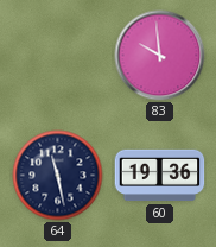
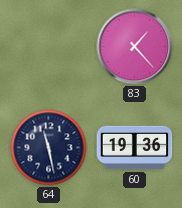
83: 9:59 -> 1:23 (135, 47)
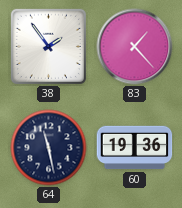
38: none -> 1:54 (48, 46)
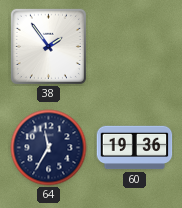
83: 1:23 -> none (135, 47)
64: 11:28 -> 11:35 (49, 148)
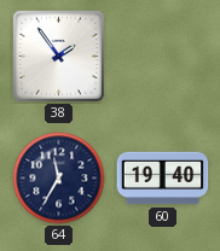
60: 19:36 -> 19:40 (163, 179)
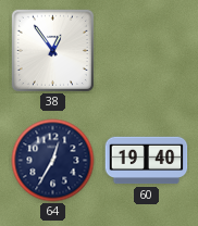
38: 1:54 -> 12:54 (52, 50)
64: 11:35 -> 12:35 (53, 161)
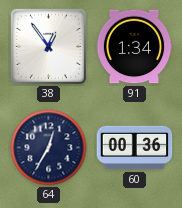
91: none -> 1:34 (134, 47)
60: 19:40 -> 00:36 (135, 148)
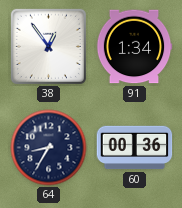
64: 12:35 -> 8:35 (49, 148)
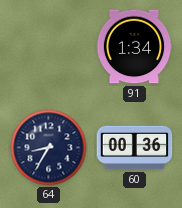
38: 12:54 -> none (48, 46)
